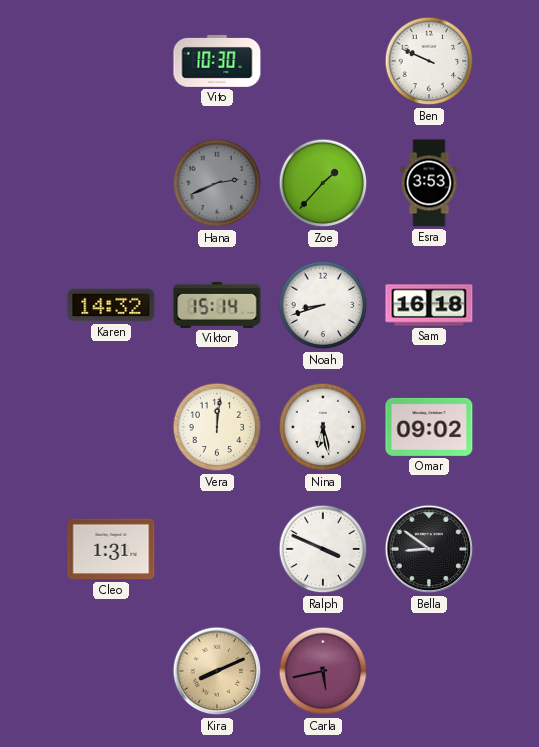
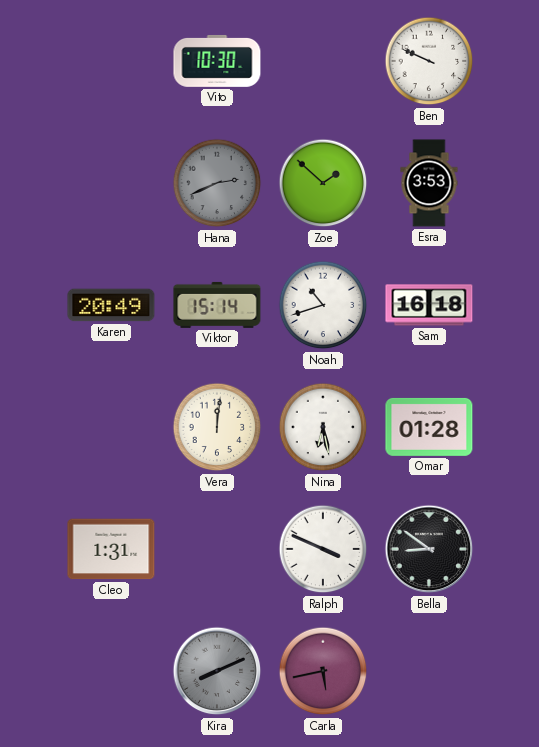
Zoe: 1:37 -> 1:52 (323, 183)
Karen: 14:32 -> 20:49 (111, 305)
Noah: 8:42 -> 10:42 (323, 305)
Omar: 09:02 -> 01:28 (429, 427)
Kira dial: champagne -> grey (217, 671)
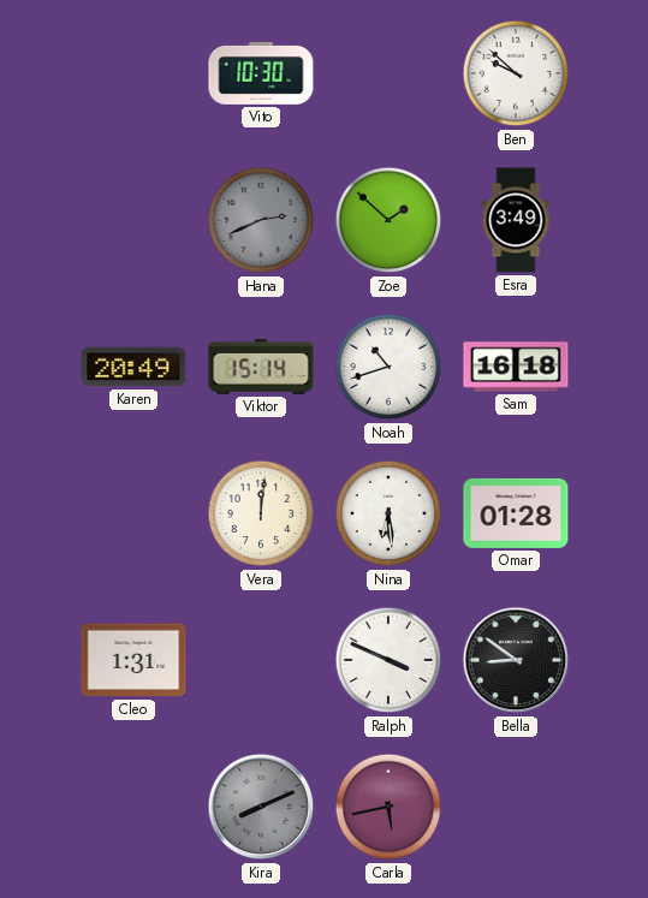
Ben: 9:49 -> 9:52 (516, 73)
Esra: 3:53 -> 3:49 (516, 220)
Nina: 6:28 -> 6:29 (388, 513)
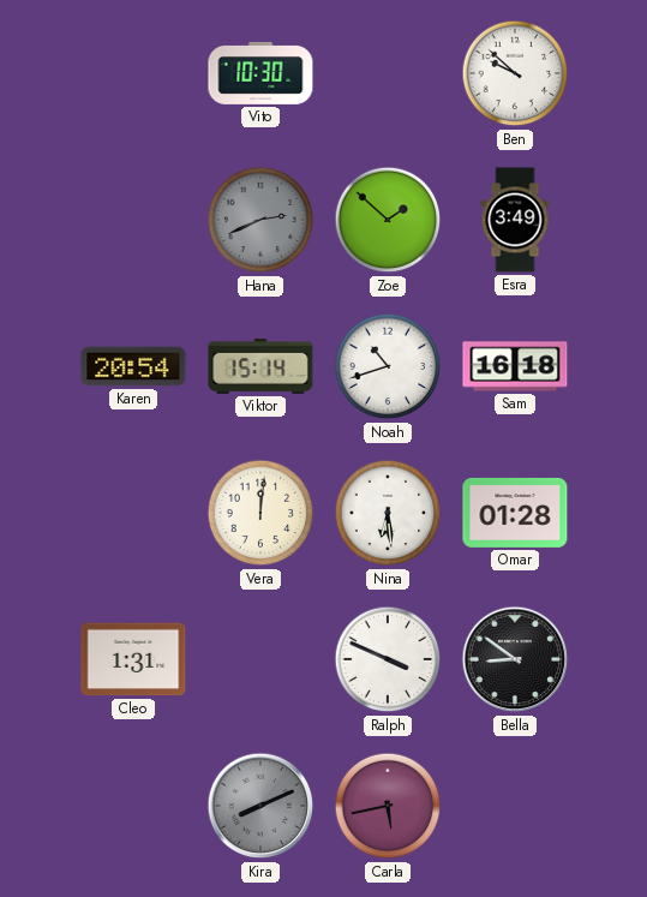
Karen: 20:49 -> 20:54 (133, 366)
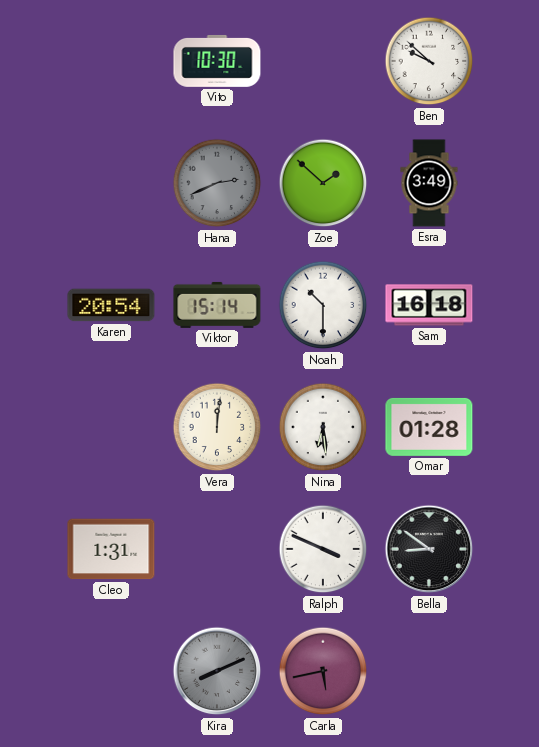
Noah: 10:42 -> 10:30 (323, 305)
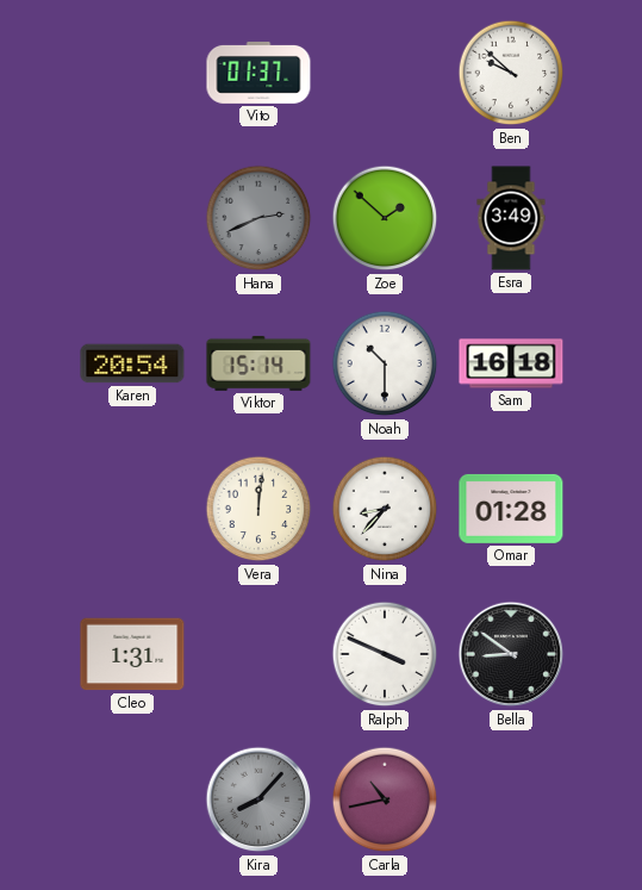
Vito: 10:30 -> 01:37 (258, 73)
Nina: 6:29 -> 8:37 (385, 509)
Kira: 8:11 -> 8:07 (258, 799)
Carla: 5:43 -> 10:43 (385, 799)
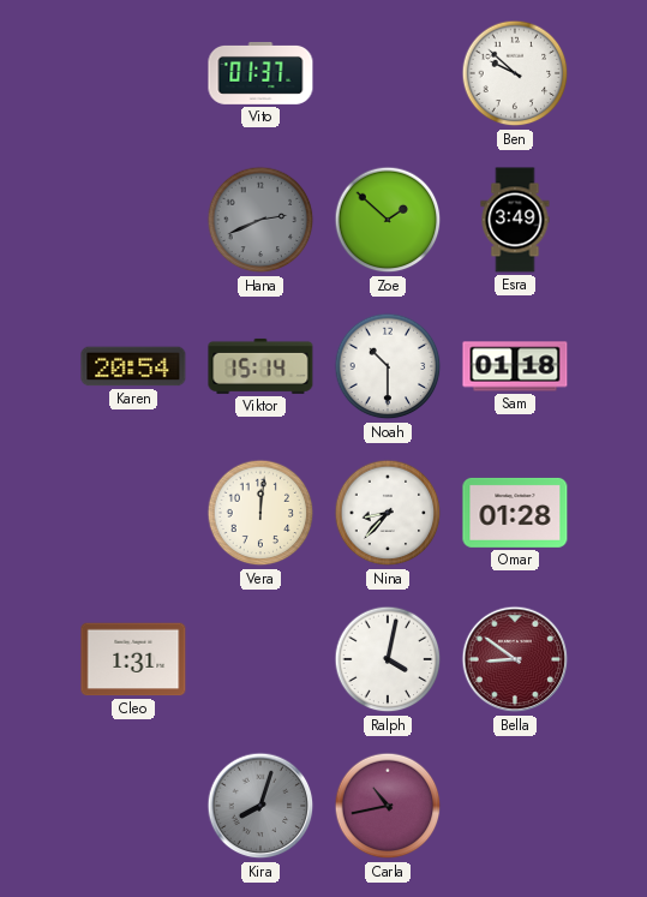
Sam: 16:18 -> 01:18 (515, 366)
Ralph: 3:49 -> 4:02 (388, 659)
Bella dial: black -> burgundy (515, 659)
Kira: 8:07 -> 8:03 (260, 806)
